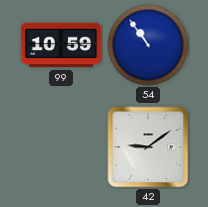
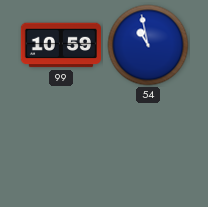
54: 10:54 -> 10:58 (148, 45)
42: 9:09 -> none (148, 147)
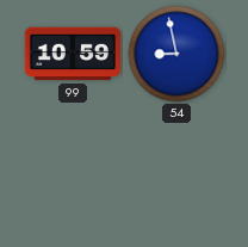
54: 10:58 -> 8:58 (176, 54)
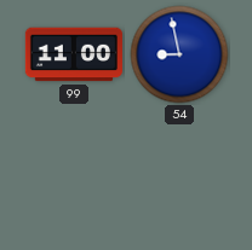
99: 10:59 -> 11:00 (74, 54)
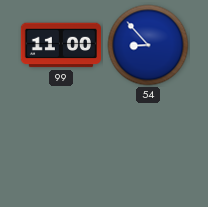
54: 8:58 -> 8:53 (148, 45)
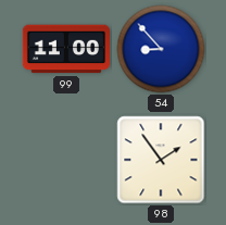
98: none -> 1:54 (161, 160)
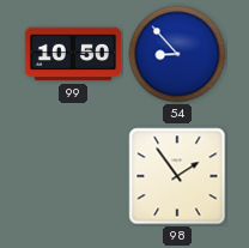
99: 11:00 -> 10:50 (73, 54)
